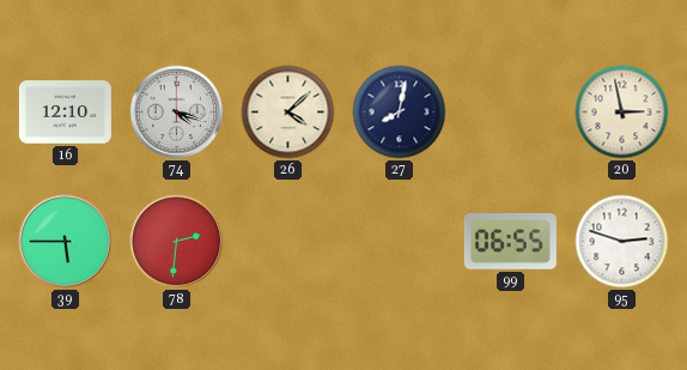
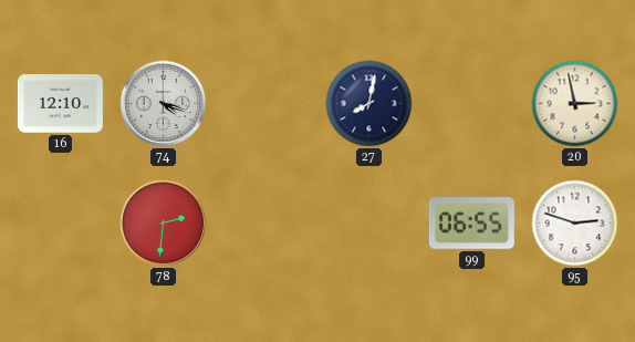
26: 4:08 -> none (288, 113)
39: 5:45 -> none (66, 242)
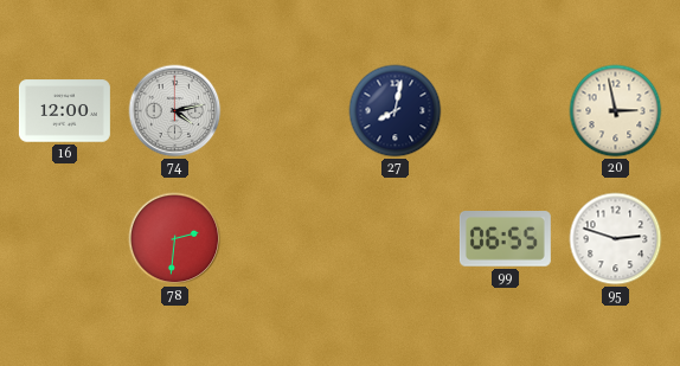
16: 12:10 -> 12:00 (64, 111)
74: 4:18 -> 4:13 (175, 111)
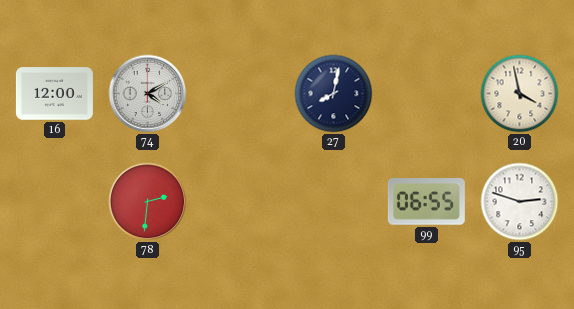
74: 4:13 -> 4:10 (148, 94)
20: 2:58 -> 3:58 (520, 94)
